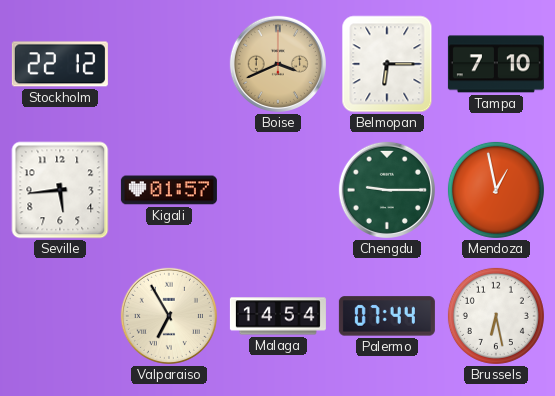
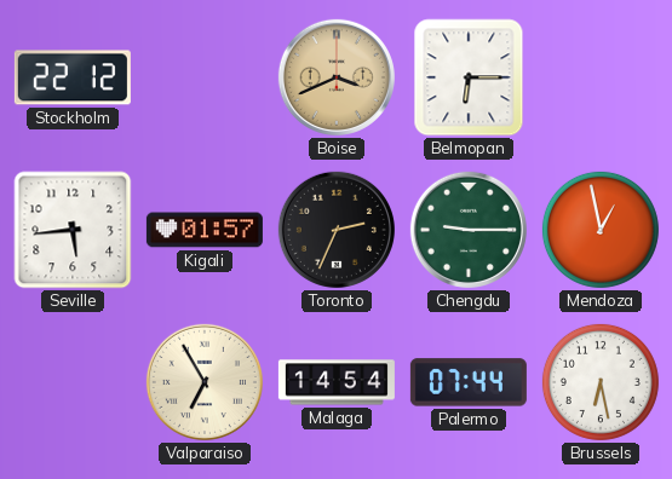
Tampa: 7:10 -> none (496, 64)
Toronto: none -> 2:34 (337, 230)
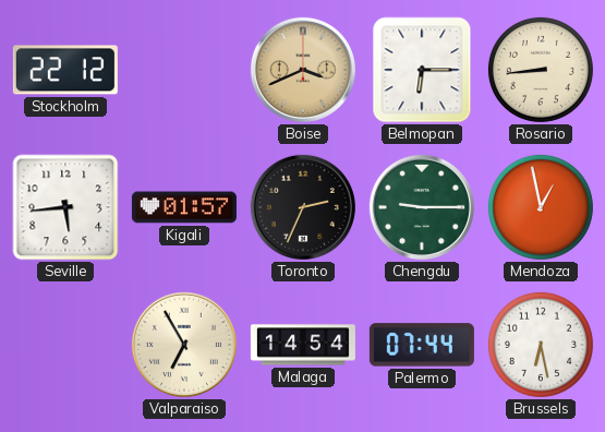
Rosario: none -> 8:44 (541, 70)
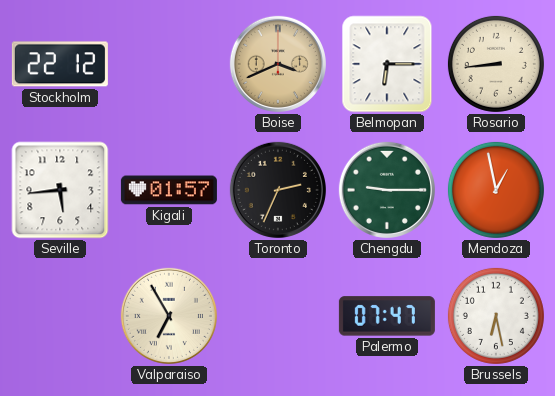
Malaga: 14:54 -> none (303, 345)
Palermo: 07:44 -> 07:47 (387, 316)
